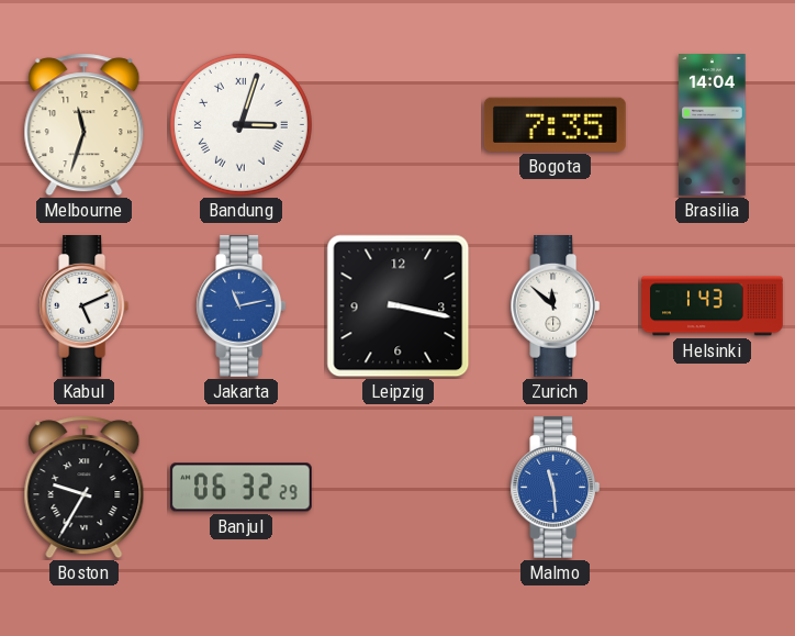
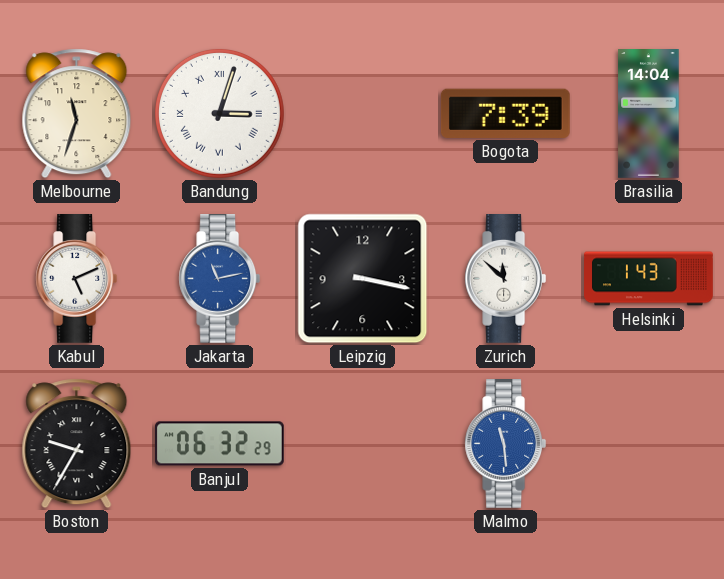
Bogota: 7:35 -> 7:39 (505, 113)
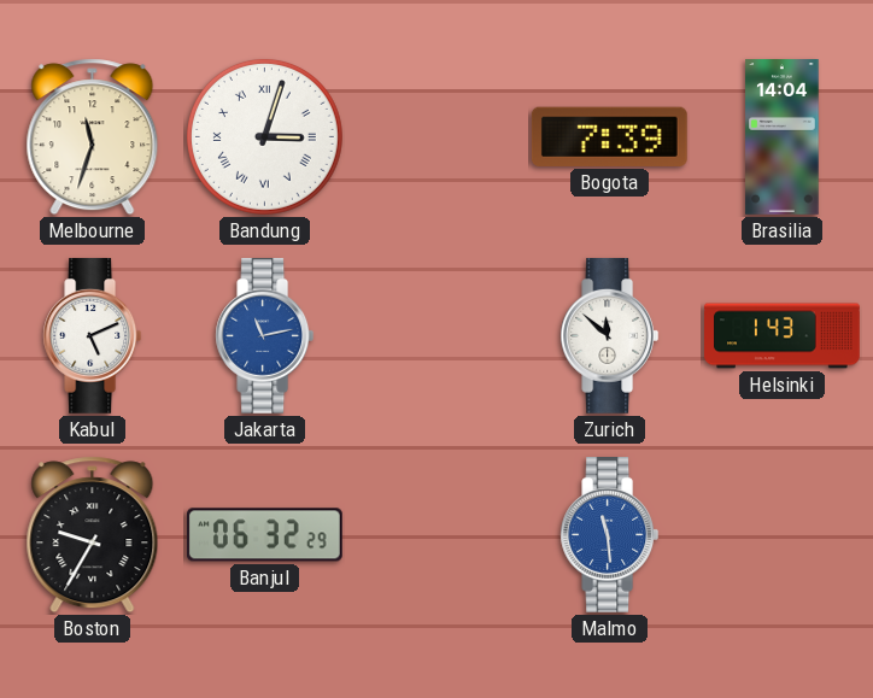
Leipzig: 3:17 -> none (363, 279)
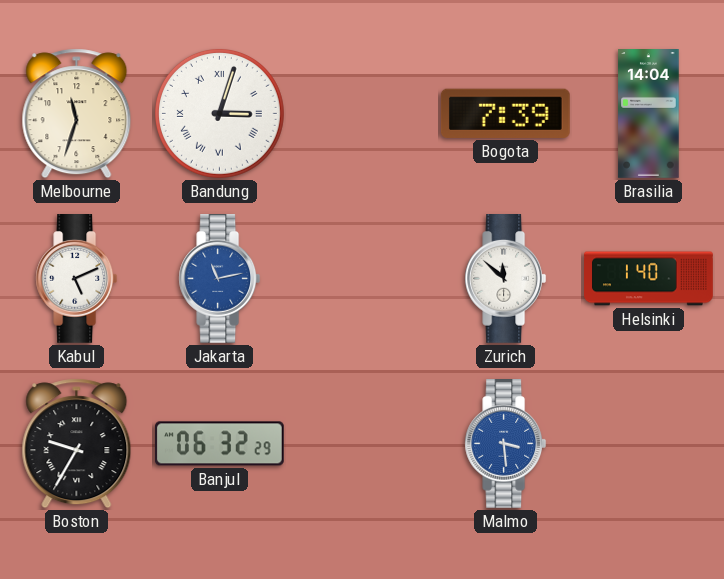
Helsinki: 1:43 -> 1:40 (649, 279)
Malmo: 11:29 -> 3:29 (506, 444)
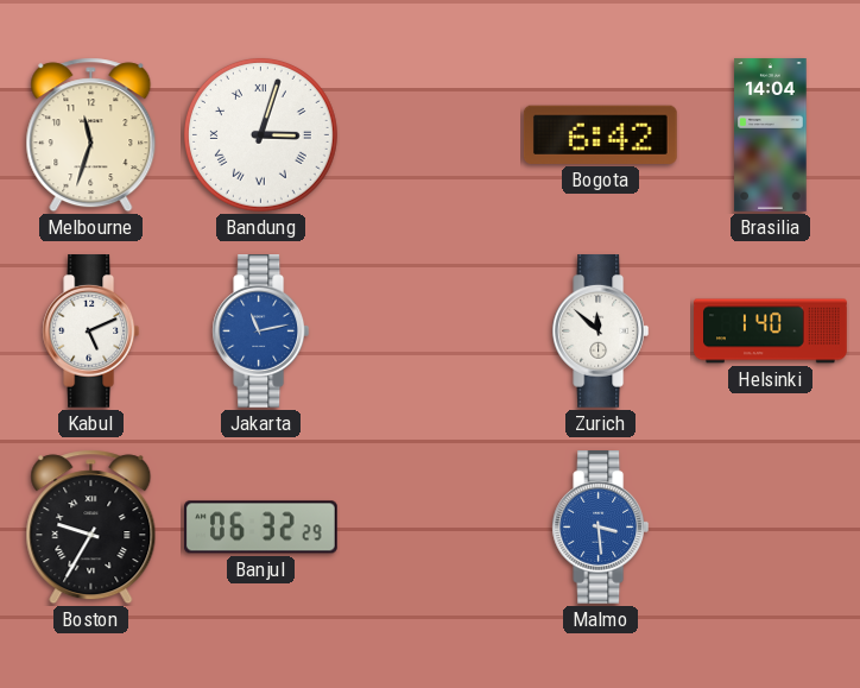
Bogota: 7:39 -> 6:42 (600, 134)
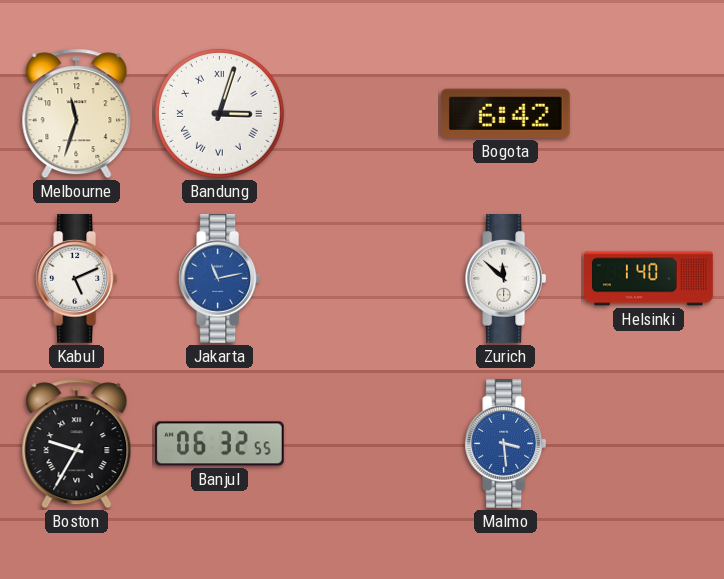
Brasilia: 14:04 -> none (771, 135)
Banjul: 06:32:29 -> 06:32:55 (220, 444)
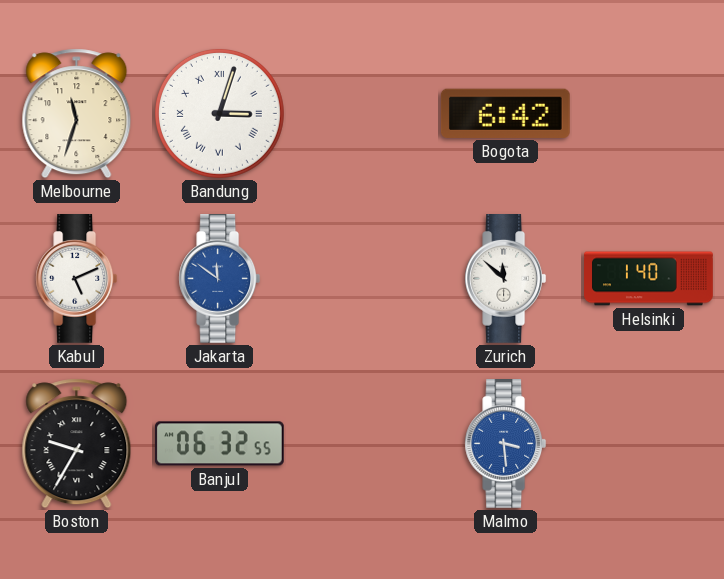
Jakarta: 11:13 -> 11:51 (220, 279)
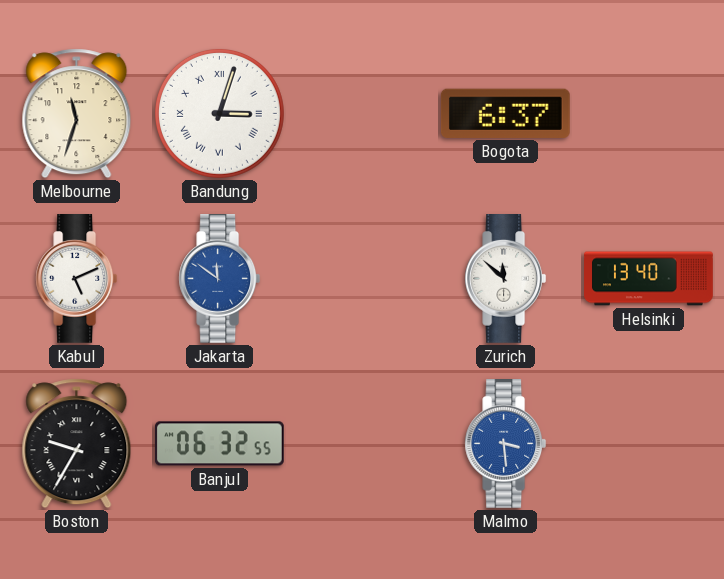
Bogota: 6:42 -> 6:37 (505, 113)
Helsinki: 1:40 -> 13:40 (649, 279)
